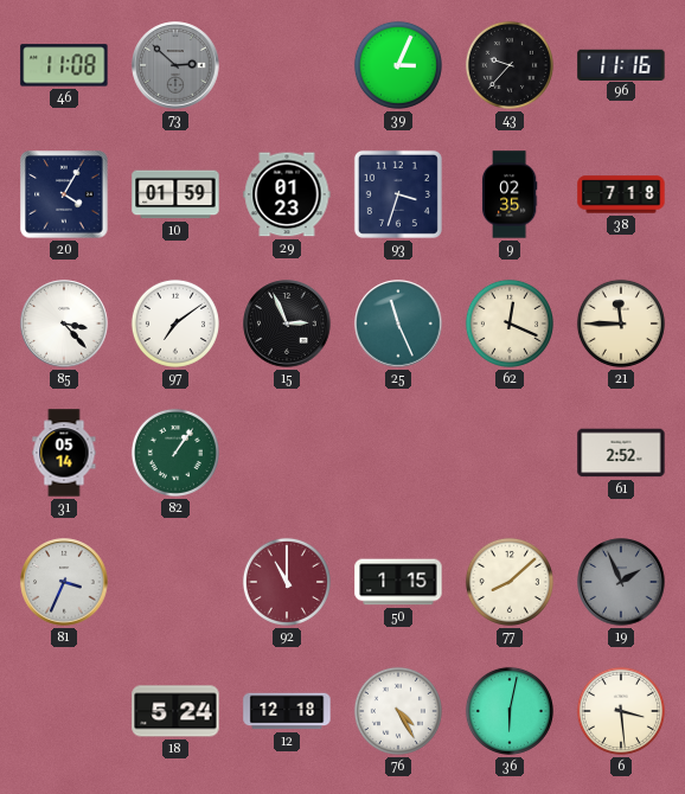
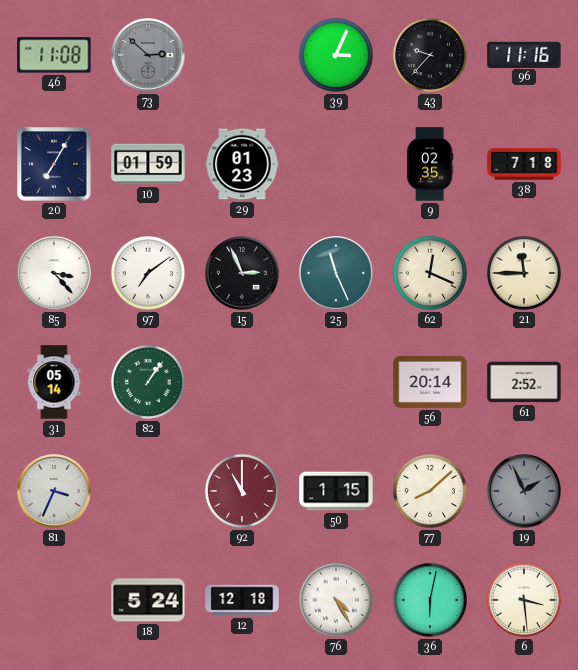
20: 4:05 -> 7:05 (54, 164)
93: 3:33 -> none (398, 194)
56: none -> 20:14 (430, 382)
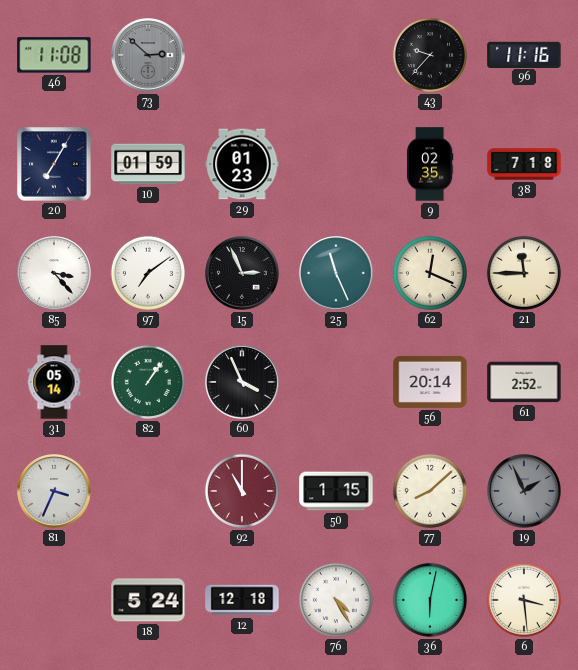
39: 3:04 -> none (336, 55)
60: none -> 3:56 (242, 382)
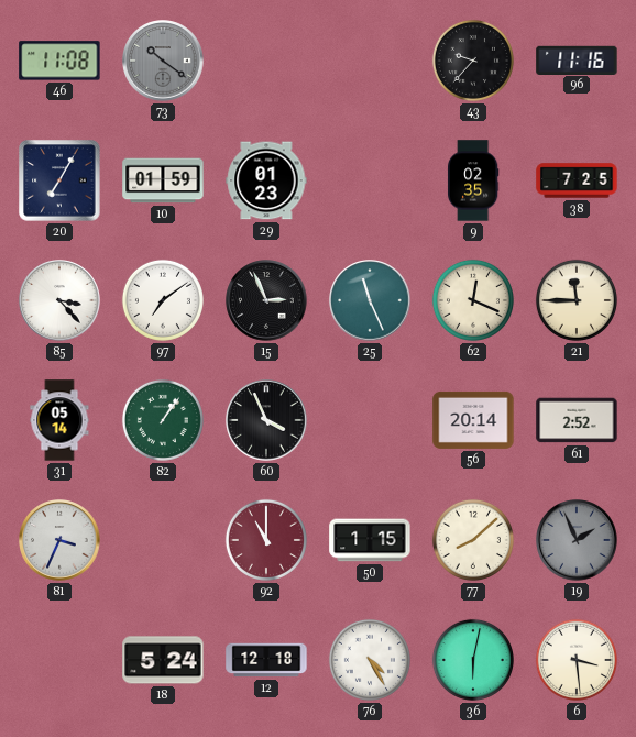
73: 2:52 -> 10:21 (163, 61)
38: 7:18 -> 7:25 (577, 180)
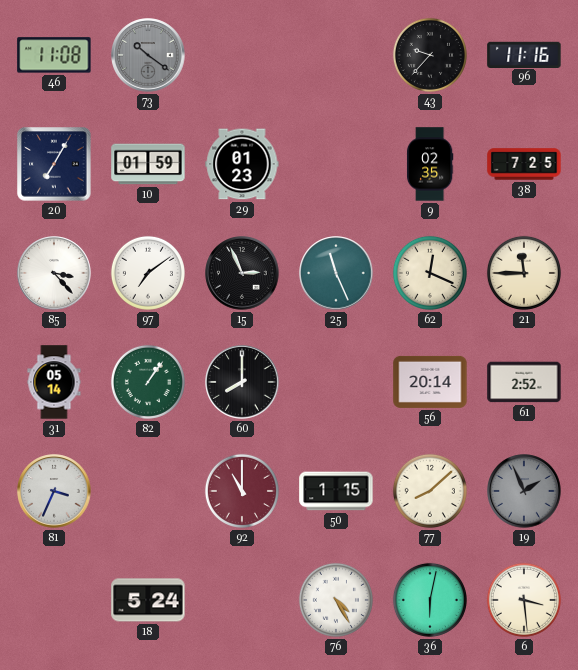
60: 3:56 -> 8:00 (242, 382)
12: 12:18 -> none (266, 660)
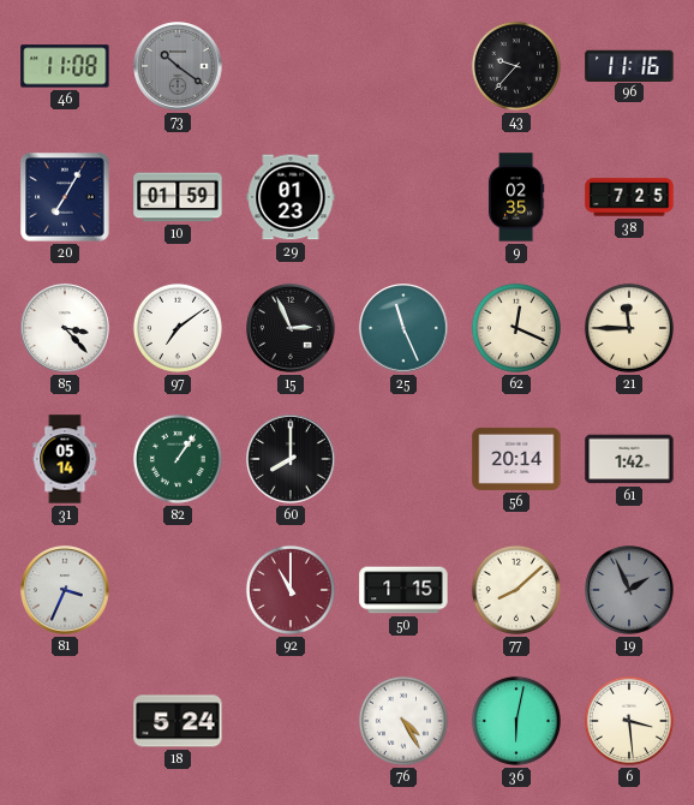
61: 2:52 -> 1:42 (629, 459)
